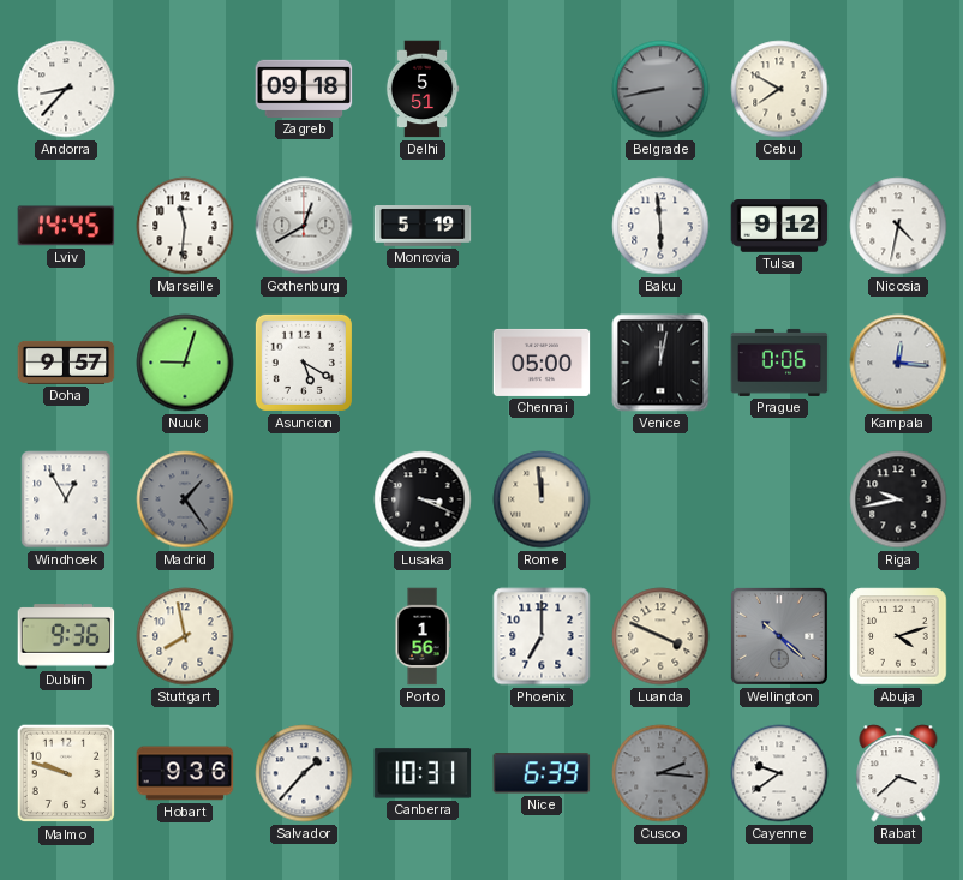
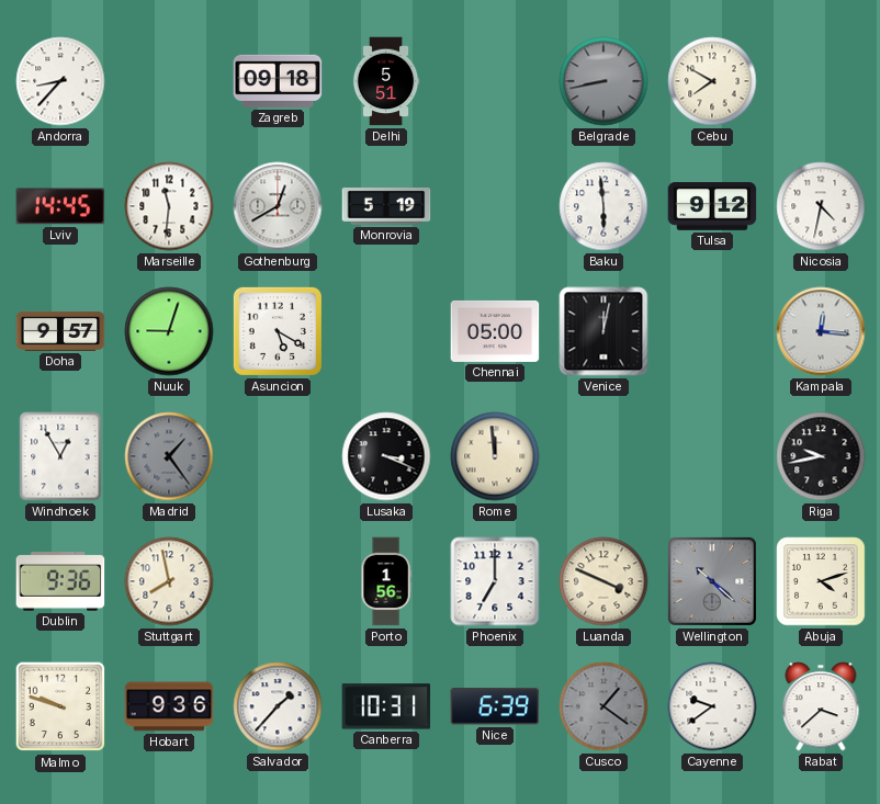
Prague: 0:06 -> none (779, 363)
Cusco: 2:16 -> 1:21 (603, 706)
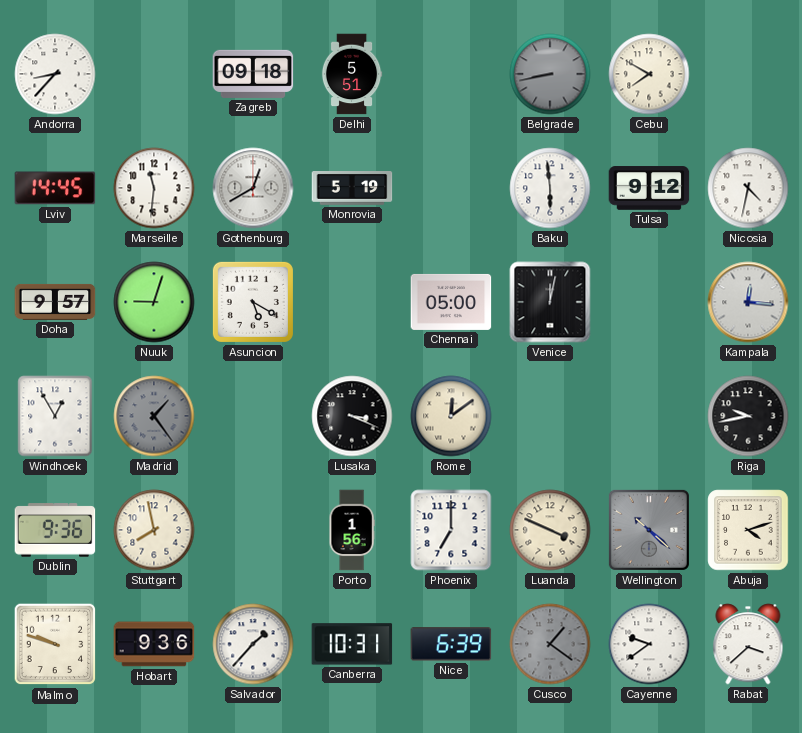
Rome: 11:59 -> 12:09 (451, 416)
